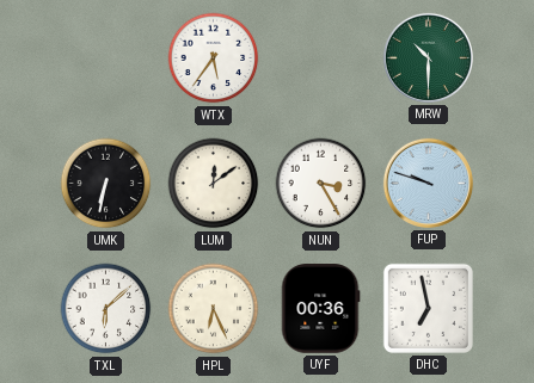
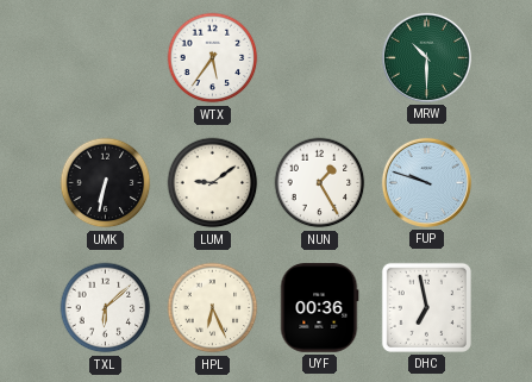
LUM: 12:09 -> 9:09 (213, 183)
NUN: 3:25 -> 1:25 (320, 183)
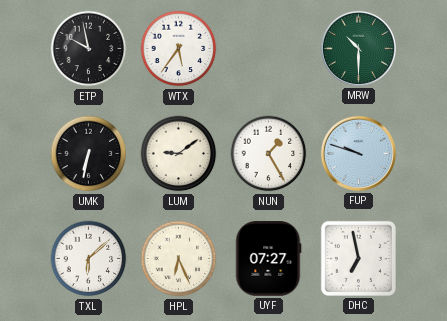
ETP: none -> 9:58 (89, 49)
UYF: 00:36 -> 07:27 (268, 259)
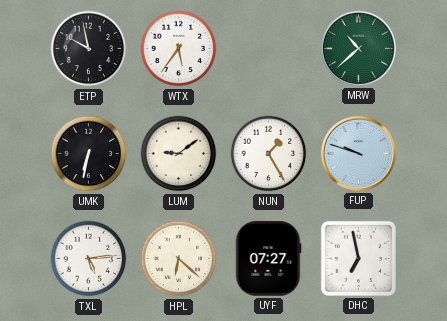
MRW: 10:30 -> 10:38 (358, 48)
TXL: 6:08 -> 5:14 (89, 259)
HPL: 6:26 -> 6:22 (179, 259)
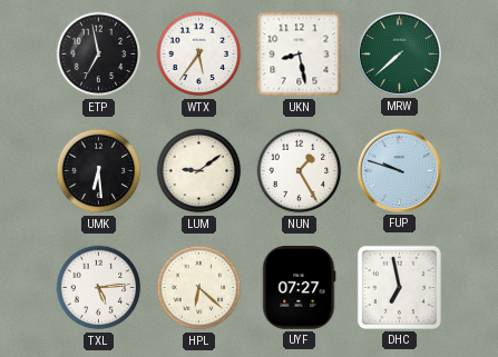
ETP: 9:58 -> 6:58 (99, 54)
UKN: none -> 8:28 (300, 54)
MRW: 10:38 -> 7:38 (399, 53)
UMK: 6:32 -> 6:29 (99, 171)
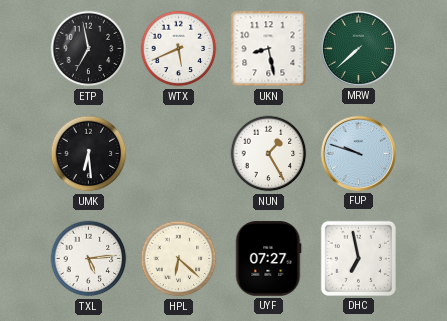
WTX: 5:36 -> 5:41 (179, 49)
LUM: 9:09 -> none (199, 171)
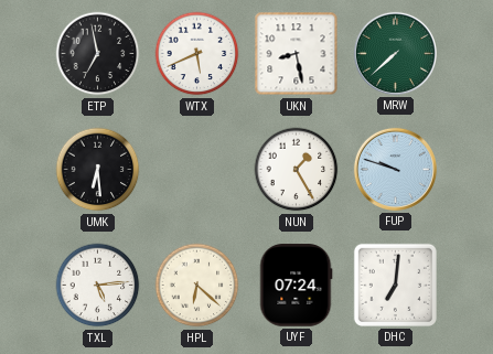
UYF: 07:27 -> 07:24 (296, 286)
DHC: 6:58 -> 7:01 (395, 285)
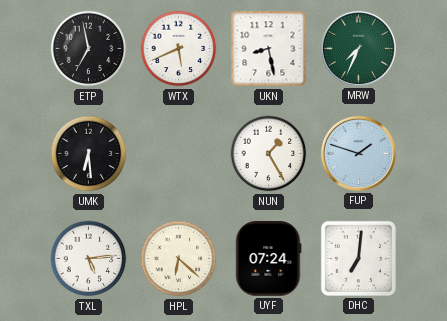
MRW: 7:38 -> 7:34 (358, 48)
FUP: 9:48 -> 1:48 (358, 153)
